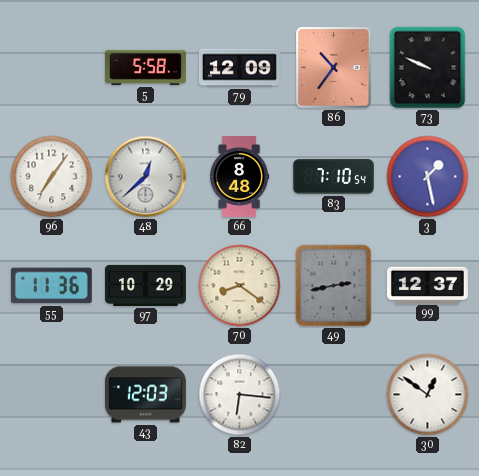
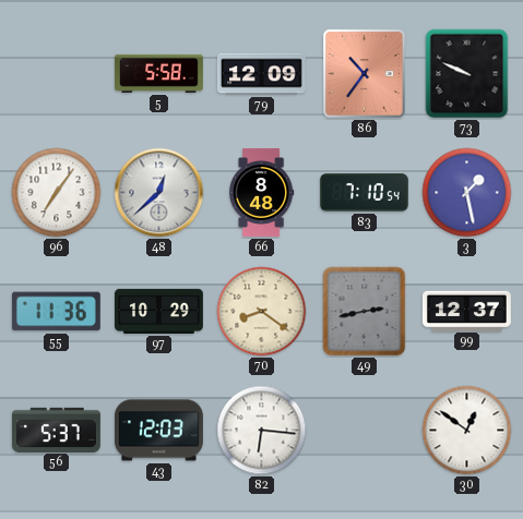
56: none -> 5:37 (56, 430)
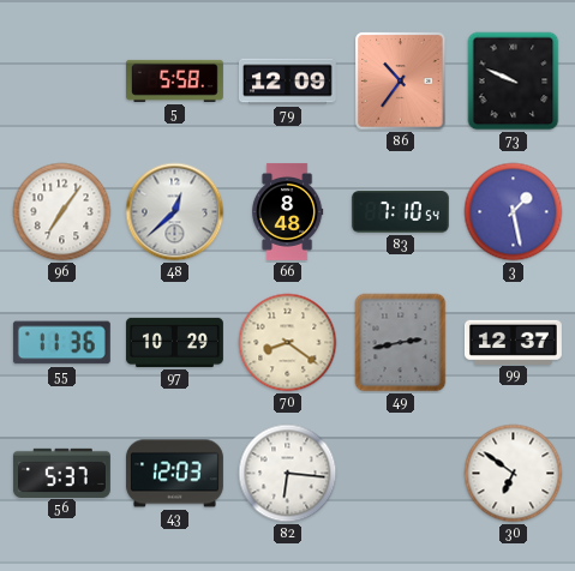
30: 12:51 -> 6:51 (514, 474)
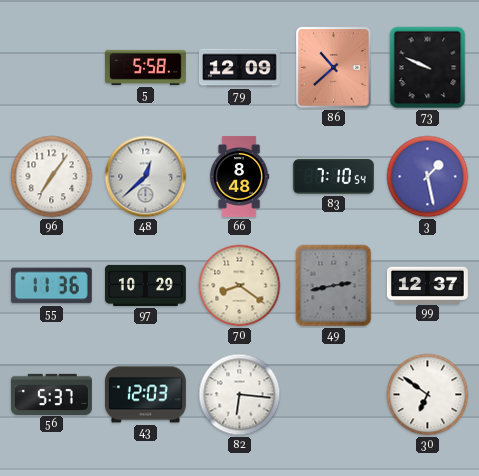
86: 10:36 -> 10:38 (334, 68)
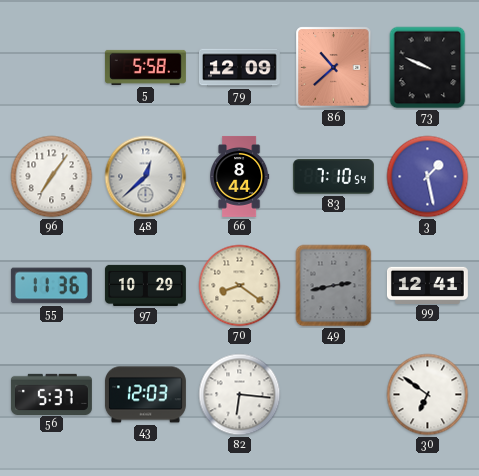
66: 8:48 -> 8:44 (240, 177)
99: 12:37 -> 12:41 (427, 285)
